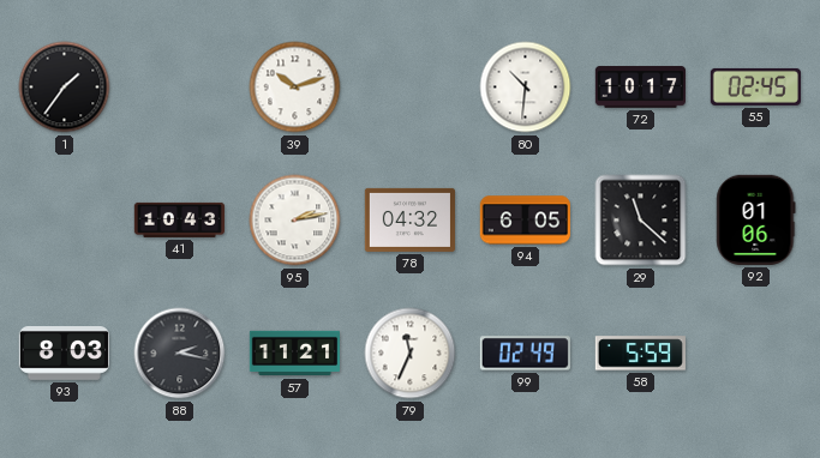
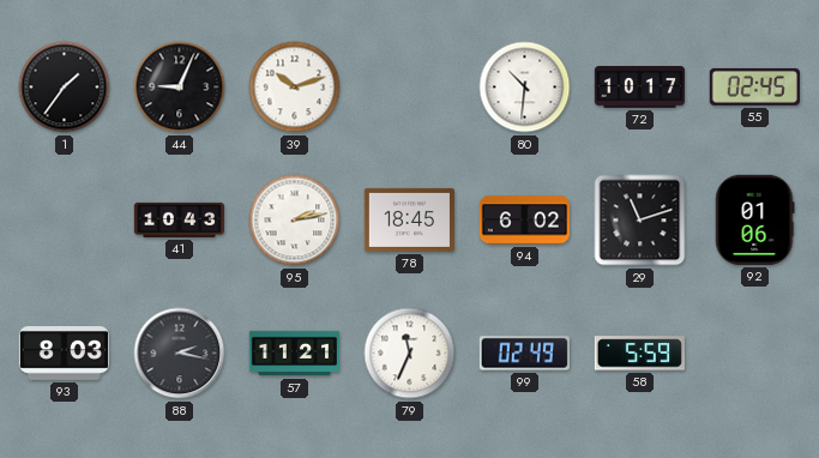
44: none -> 9:04 (180, 88)
78: 04:32 -> 18:45 (409, 219)
94: 6:05 -> 6:02 (524, 221)
29: 11:22 -> 11:12 (640, 221)
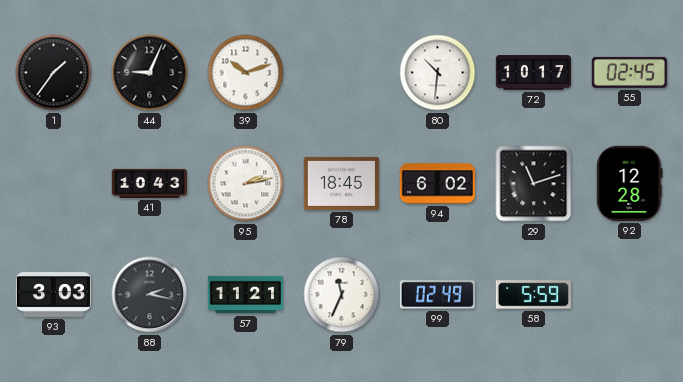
92: 01:06 -> 12:28 (630, 183)
93: 8:03 -> 3:03 (53, 295)
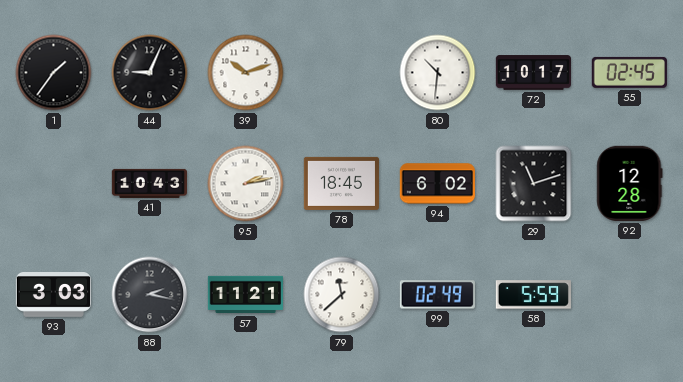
79: 11:34 -> 11:38 (342, 295)
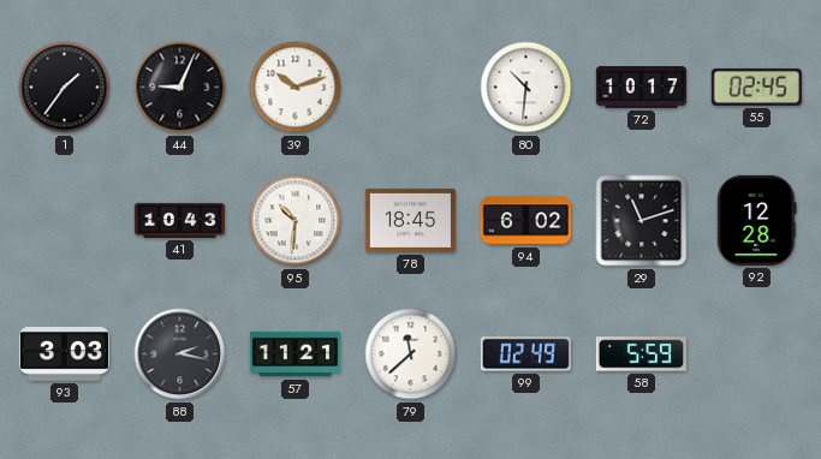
95: 2:13 -> 10:31 (296, 221)
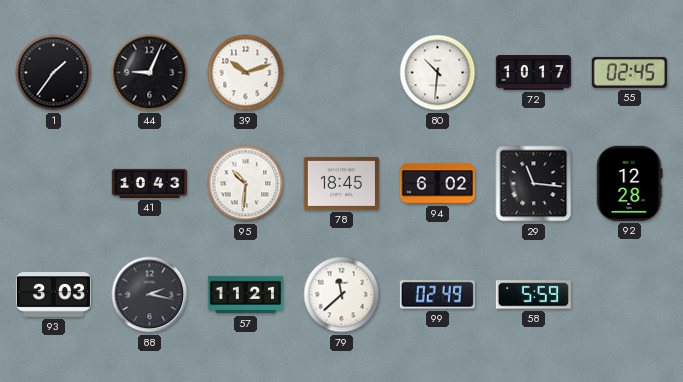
29: 11:12 -> 11:16 (534, 184)
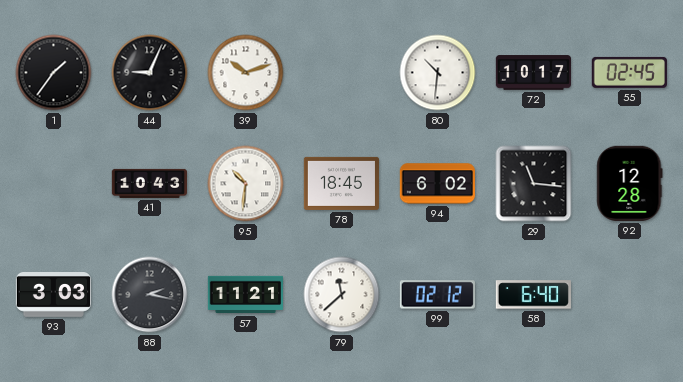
99: 02:49 -> 02:12 (437, 295)
58: 5:59 -> 6:40 (533, 295)
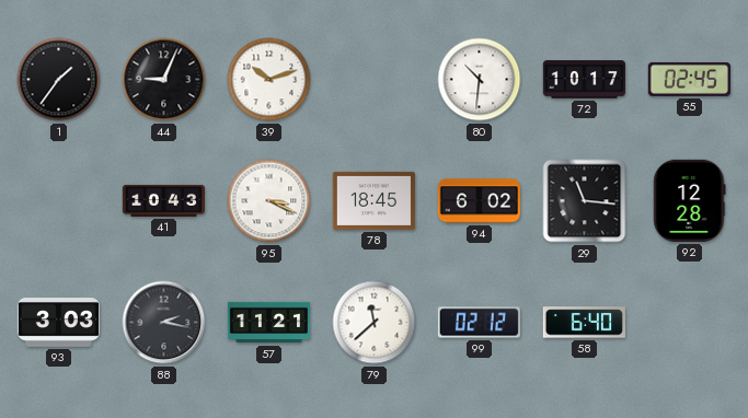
95: 10:31 -> 3:19 (269, 201)
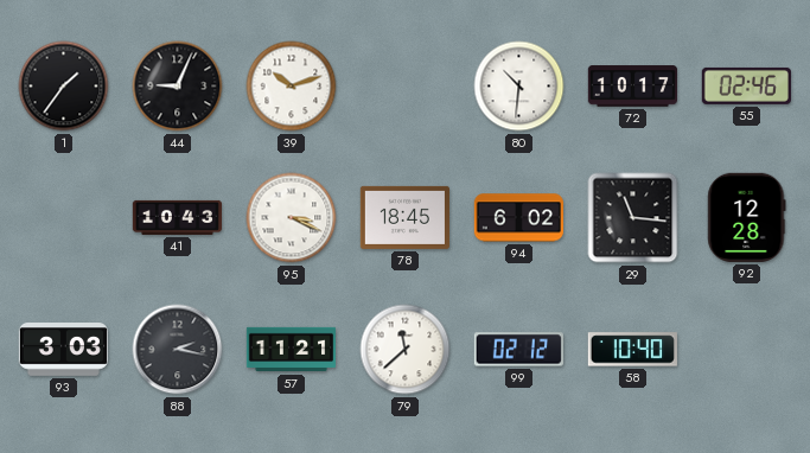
55: 02:45 -> 02:46 (746, 85)
58: 6:40 -> 10:40 (632, 350)
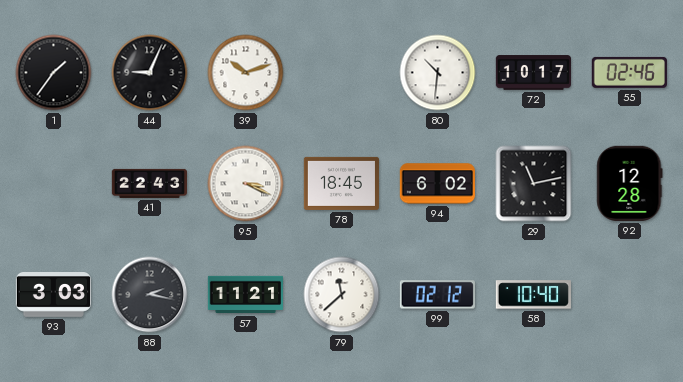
41: 10:43 -> 22:43 (149, 183)
29: 11:16 -> 11:13 (534, 184)
